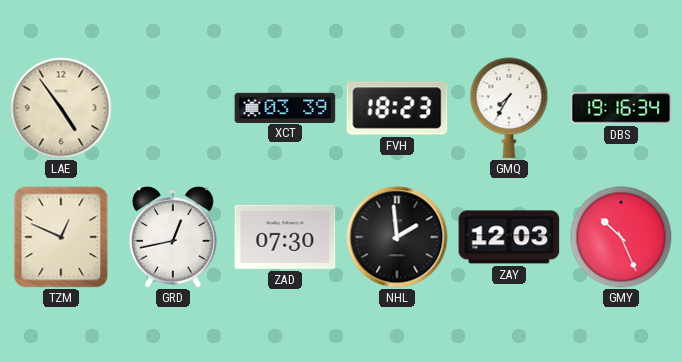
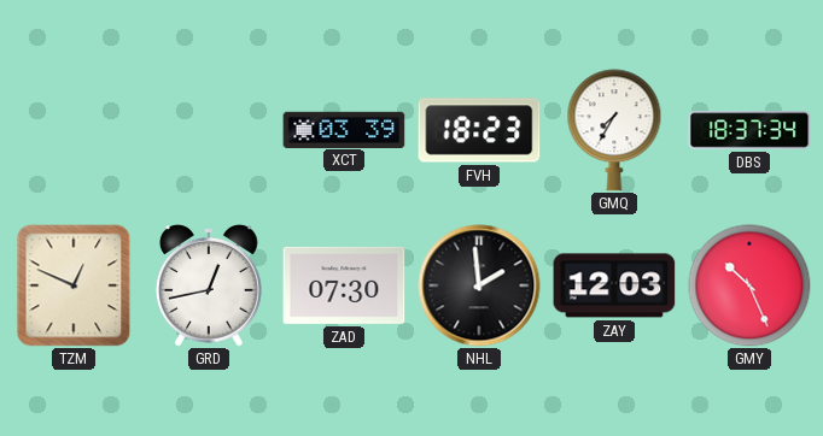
LAE: 4:54 -> none (61, 108)
DBS: 19:16 -> 18:37 (749, 130)
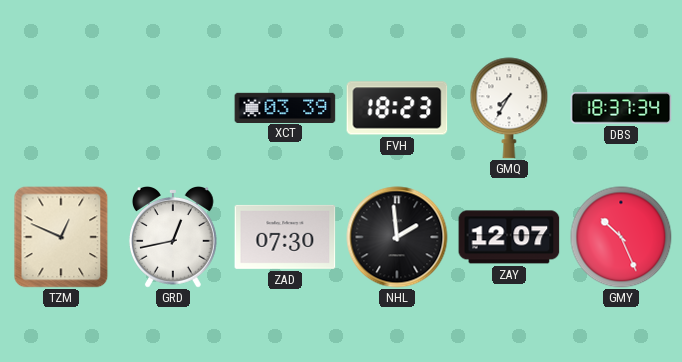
ZAY: 12:03 -> 12:07 (509, 237)
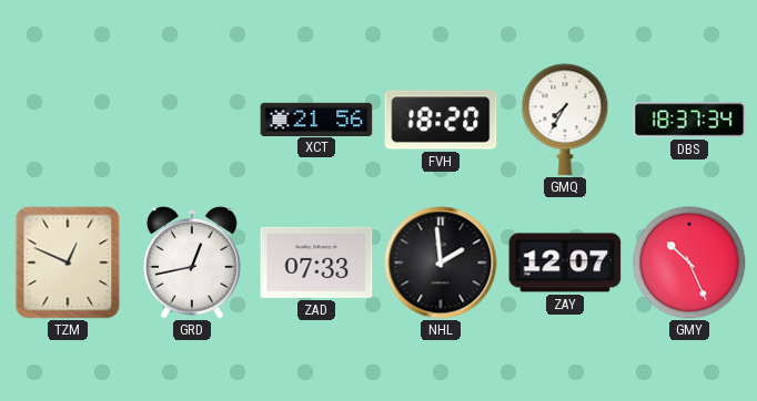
XCT: 03:39 -> 21:56 (316, 119)
FVH: 18:23 -> 18:20 (441, 120)
ZAD: 07:30 -> 07:33 (316, 263)
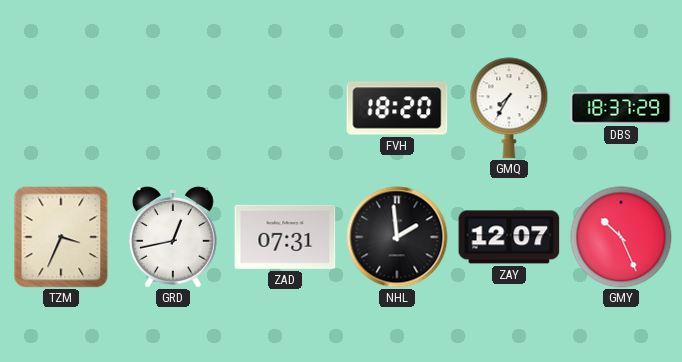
XCT: 21:56 -> none (316, 119)
DBS: 18:37:34 -> 18:37:29 (621, 108)
TZM: 12:49 -> 3:34 (61, 237)
ZAD: 07:33 -> 07:31 (285, 237)
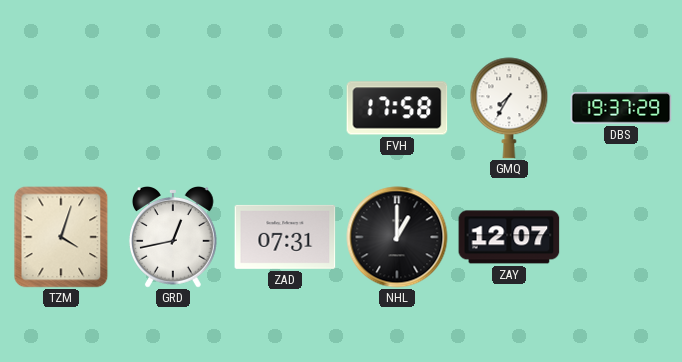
FVH: 18:20 -> 17:58 (397, 108)
DBS: 18:37 -> 19:37 (621, 108)
TZM: 3:34 -> 4:03 (61, 237)
NHL: 1:59 -> 1:00 (397, 237)
GMY: 10:26 -> none (621, 237)
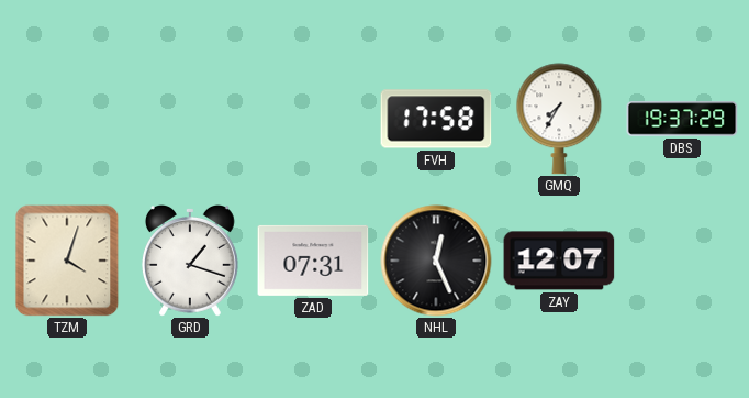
GRD: 12:43 -> 1:18 (190, 262)
NHL: 1:00 -> 12:26 (436, 261)
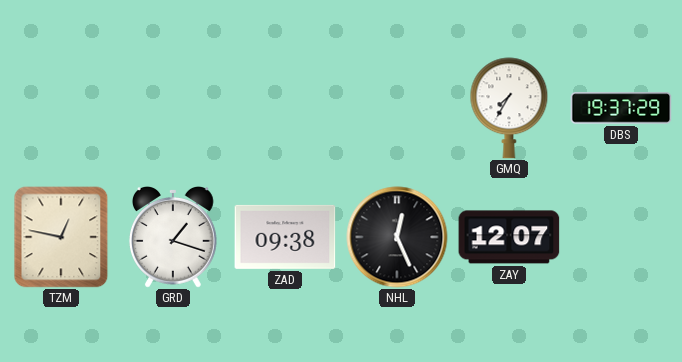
FVH: 17:58 -> none (436, 119)
TZM: 4:03 -> 12:47 (61, 237)
ZAD: 07:31 -> 09:38 (285, 237)
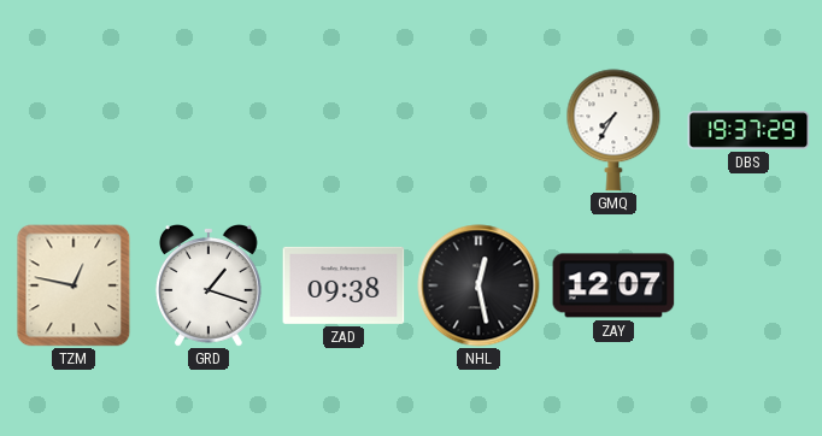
NHL: 12:26 -> 12:28 (478, 285)
